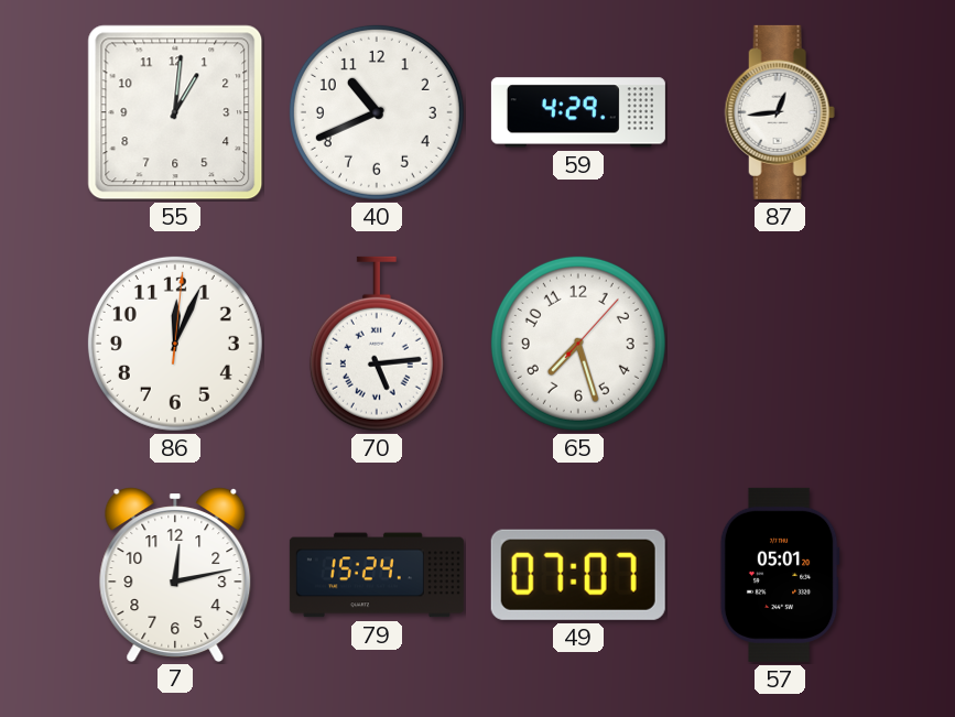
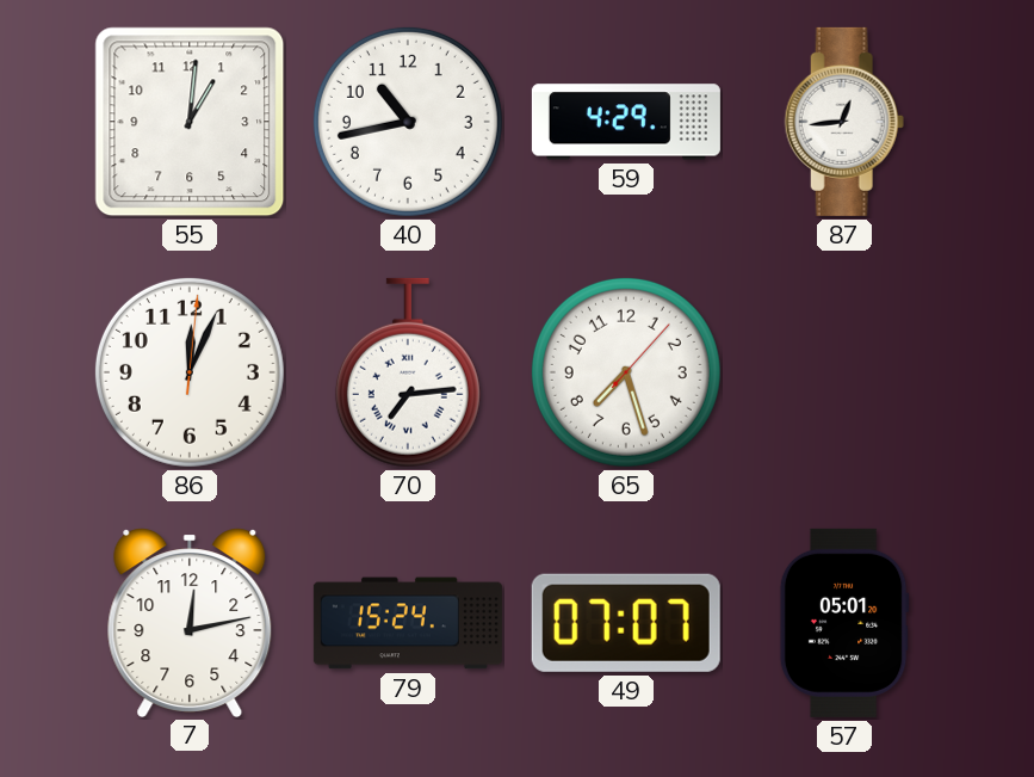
40: 10:41 -> 10:43 (408, 122)
70: 5:14 -> 7:14 (408, 372)
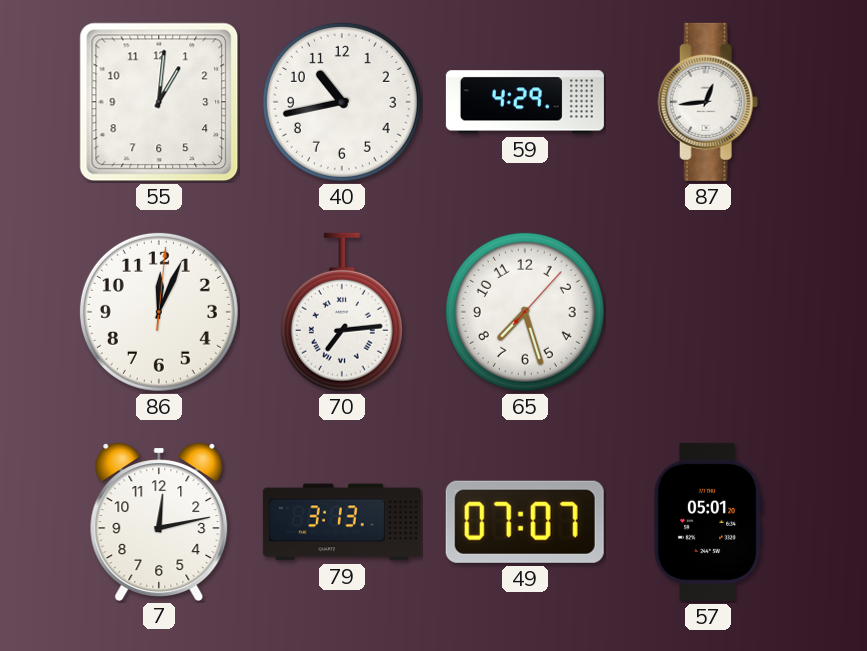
79: 15:24 -> 3:13 (342, 522)
